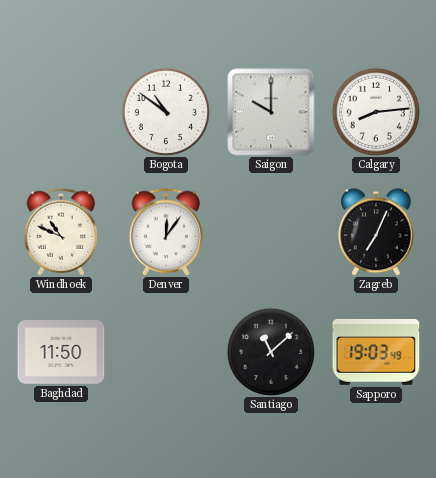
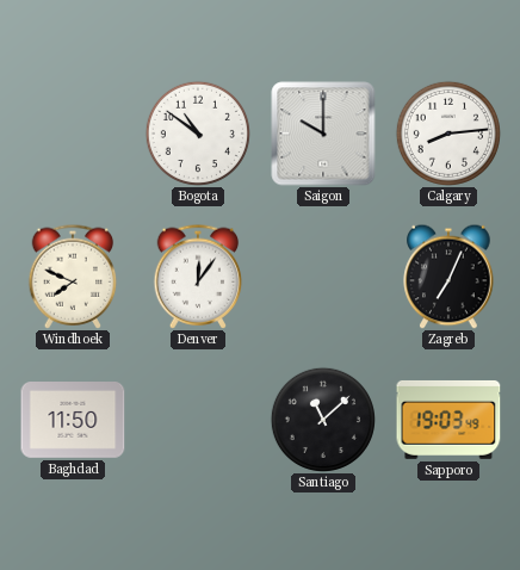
Windhoek: 10:49 -> 7:49 (73, 277)
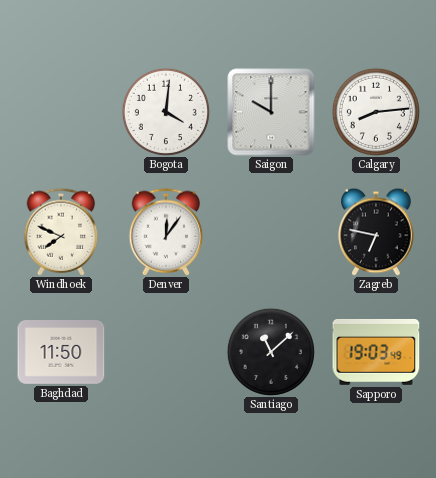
Bogota: 10:51 -> 4:01 (166, 112)
Zagreb: 7:04 -> 6:47 (376, 232)
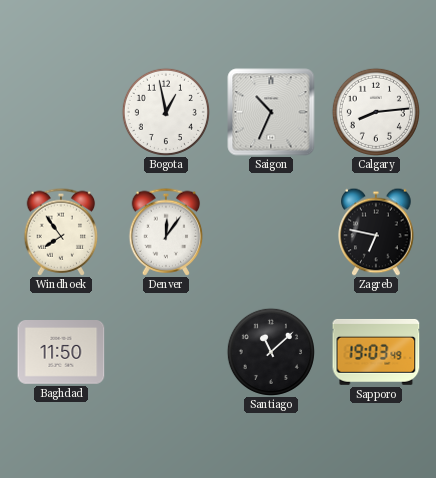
Bogota: 4:01 -> 12:58 (166, 112)
Saigon: 10:00 -> 10:34 (271, 112)
Windhoek: 7:49 -> 7:54 (61, 232)
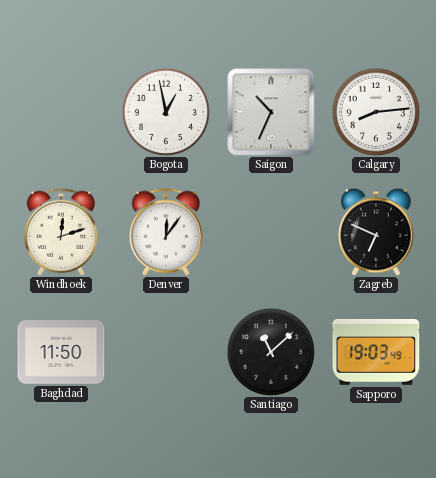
Windhoek: 7:54 -> 12:12 (61, 232)
Zagreb: 6:47 -> 6:49 (376, 232)
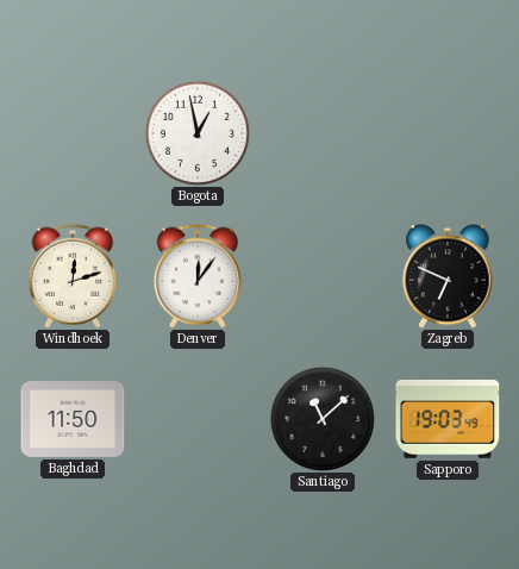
Saigon: 10:34 -> none (271, 112)
Calgary: 8:14 -> none (376, 112)
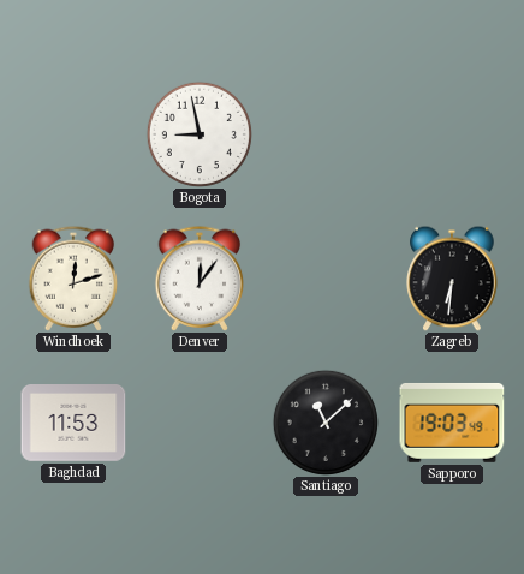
Bogota: 12:58 -> 8:58 (200, 134)
Zagreb: 6:49 -> 6:31 (452, 279)
Baghdad: 11:50 -> 11:53 (73, 424)
